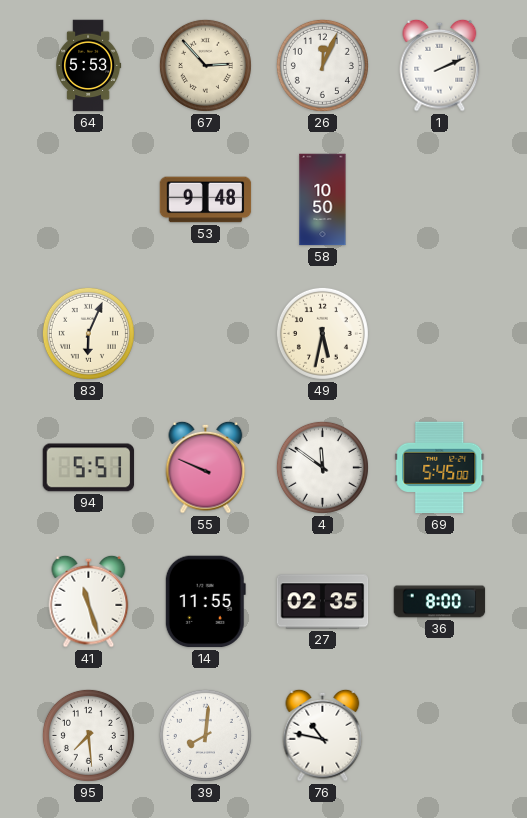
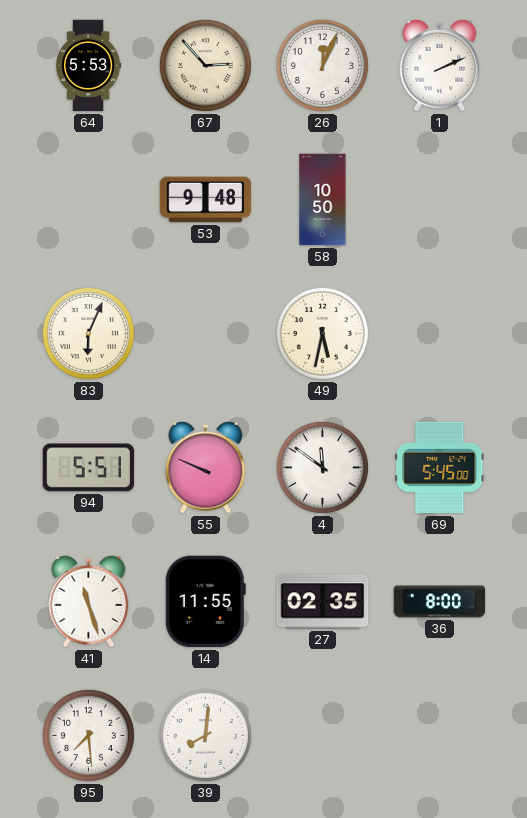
76: 10:47 -> none (323, 735)
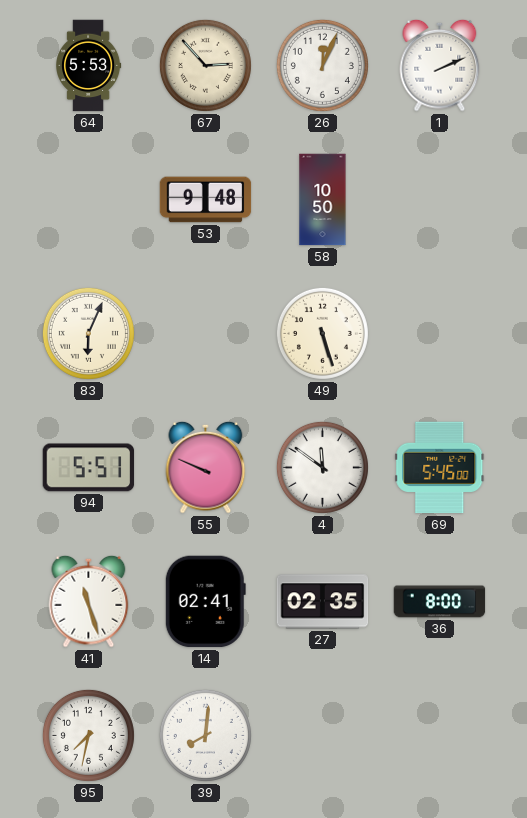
49: 5:32 -> 5:27 (322, 333)
14: 11:55 -> 02:41 (205, 602)
95: 7:29 -> 7:32 (88, 735)
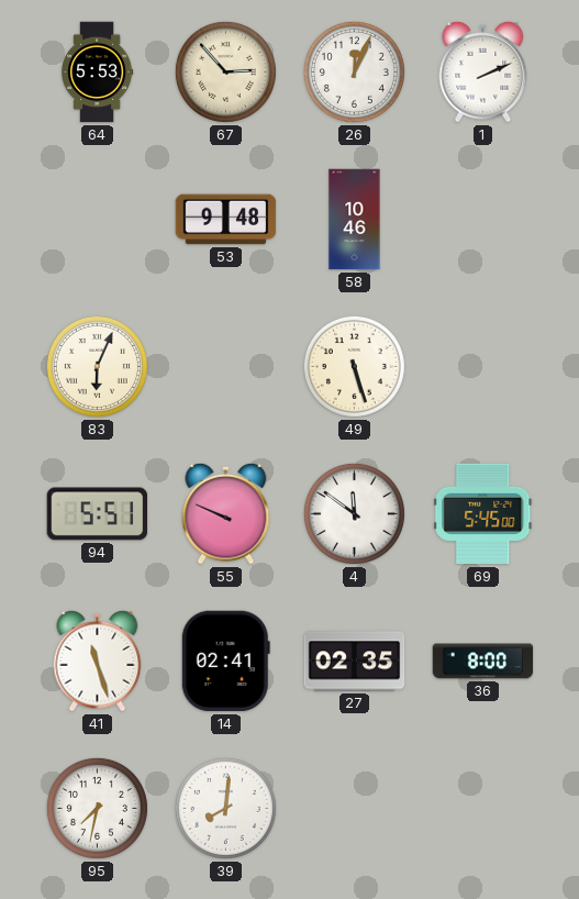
58: 10:50 -> 10:46 (355, 220)
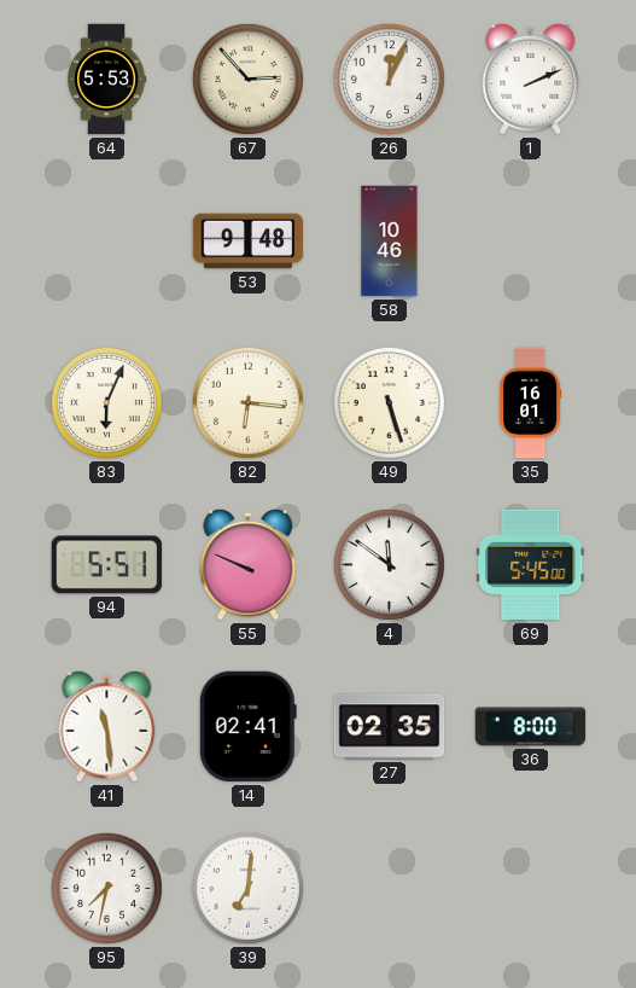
82: none -> 6:16 (247, 402)
35: none -> 16:01 (531, 403)
41: 11:27 -> 11:29 (107, 726)
39: 8:01 -> 7:01 (247, 888)
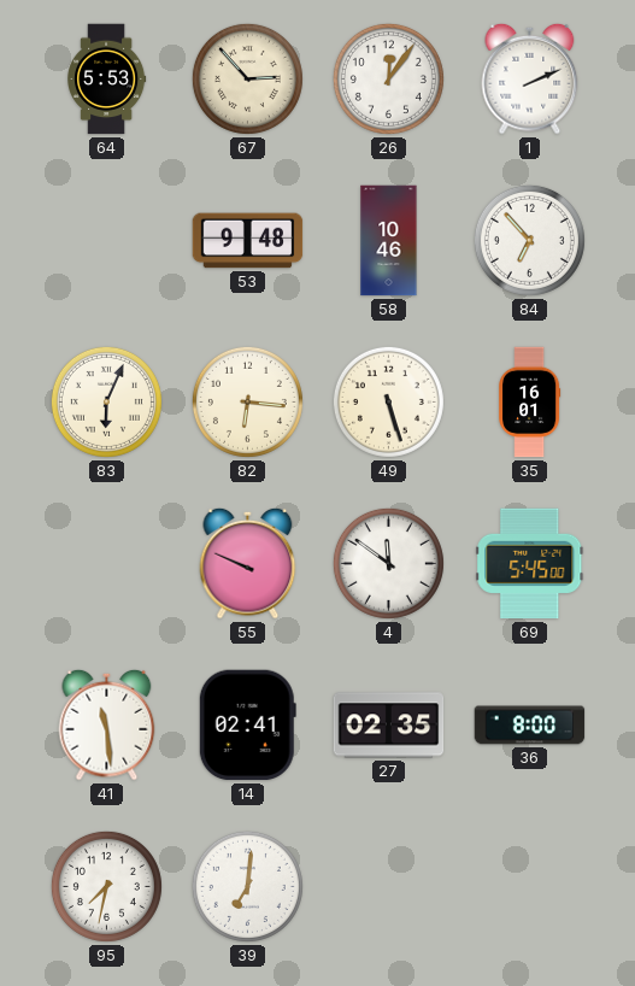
26: 12:04 -> 12:06 (388, 78)
84: none -> 6:53 (529, 240)
94: 5:51 -> none (107, 565)
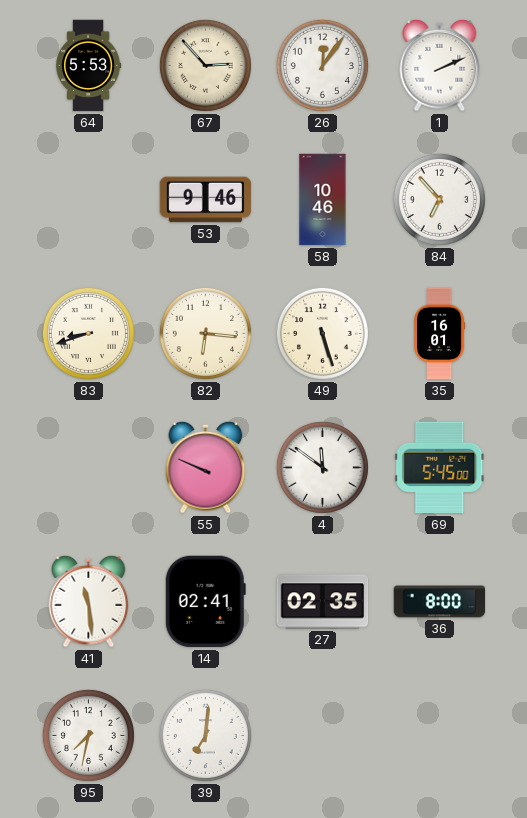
53: 9:48 -> 9:46 (206, 200)
83: 6:04 -> 8:42 (88, 333)
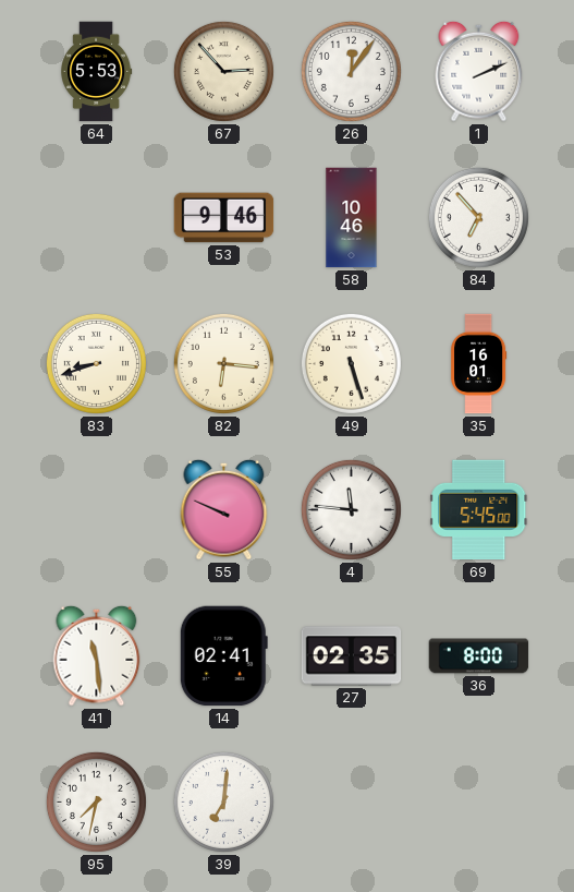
4: 11:51 -> 11:46 (351, 509)
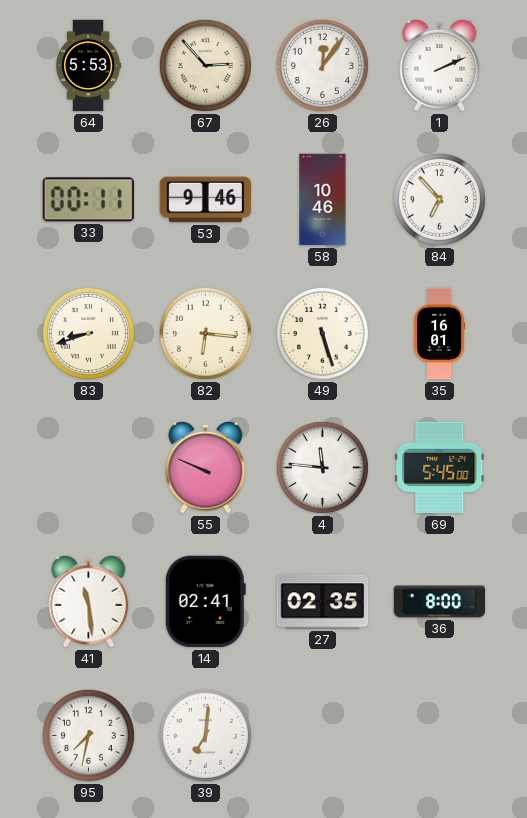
33: none -> 00:11 (88, 200)
